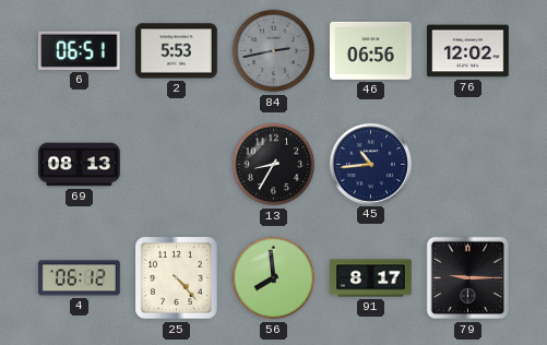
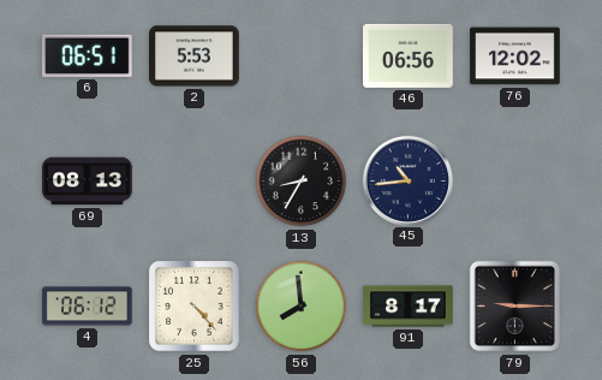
84: 2:43 -> none (274, 51)
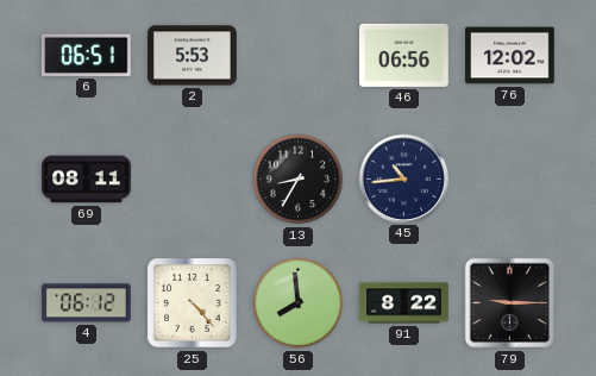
69: 08:13 -> 08:11 (87, 180)
91: 8:17 -> 8:22 (404, 303)
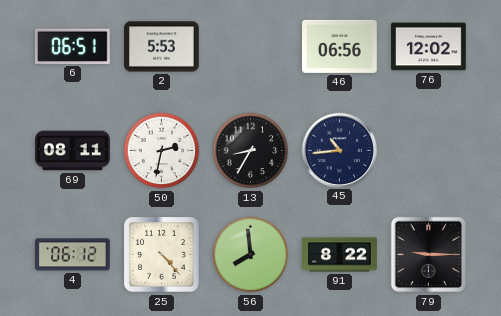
50: none -> 2:32 (162, 151)
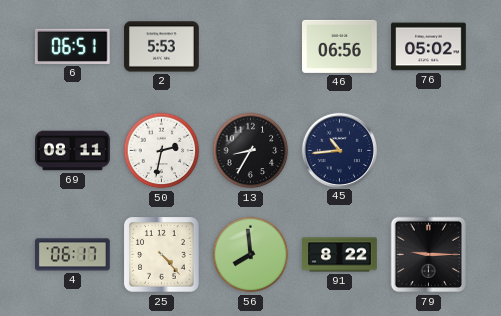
76: 12:02 -> 05:02 (429, 47)
4: 06:12 -> 06:17 (73, 255)
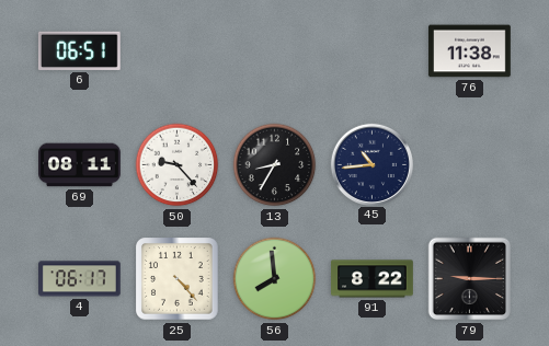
2: 5:53 -> none (162, 47)
46: 06:56 -> none (340, 46)
76: 05:02 -> 11:38 (470, 51)
50: 2:32 -> 9:23 (178, 165)
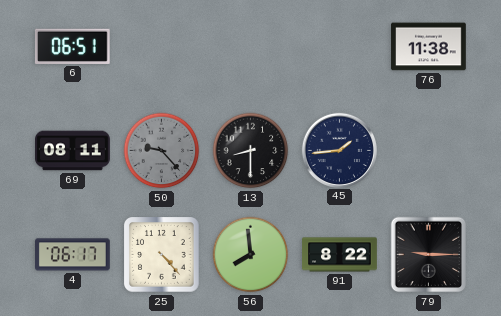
50 dial: white -> grey (162, 151)
13: 8:35 -> 8:30 (251, 151)
45: 10:44 -> 1:44 (339, 150)
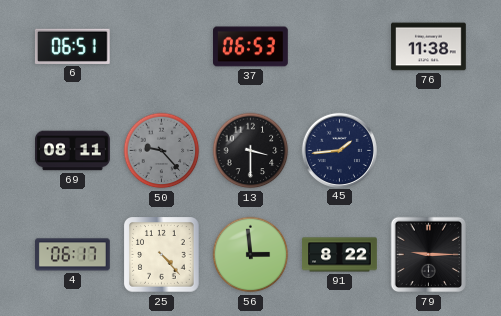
37: none -> 06:53 (251, 47)
13: 8:30 -> 3:30 (251, 151)
56: 7:59 -> 2:59 (251, 255)
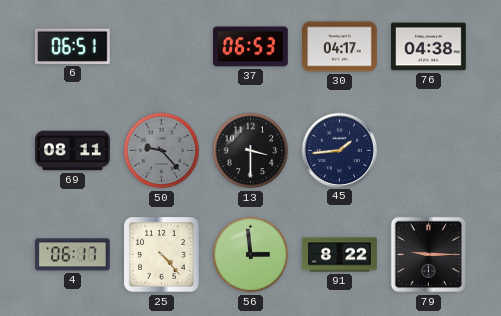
30: none -> 04:17 (340, 47)
76: 11:38 -> 04:38 (429, 47)
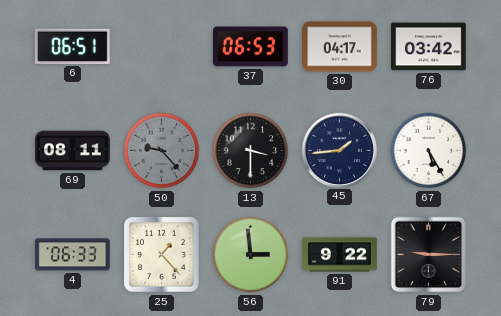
76: 04:38 -> 03:42 (429, 47)
67: none -> 5:25 (429, 151)
4: 06:17 -> 06:33 (73, 255)
25: 4:23 -> 1:23 (162, 255)
91: 8:22 -> 9:22 (340, 255)
